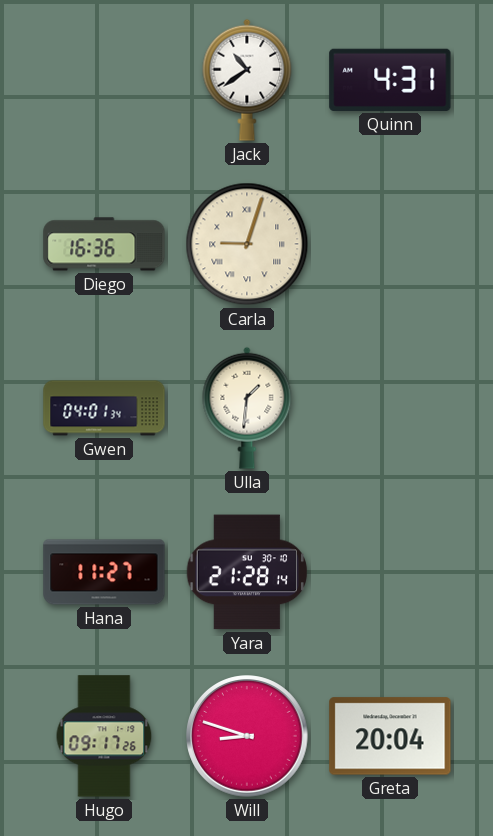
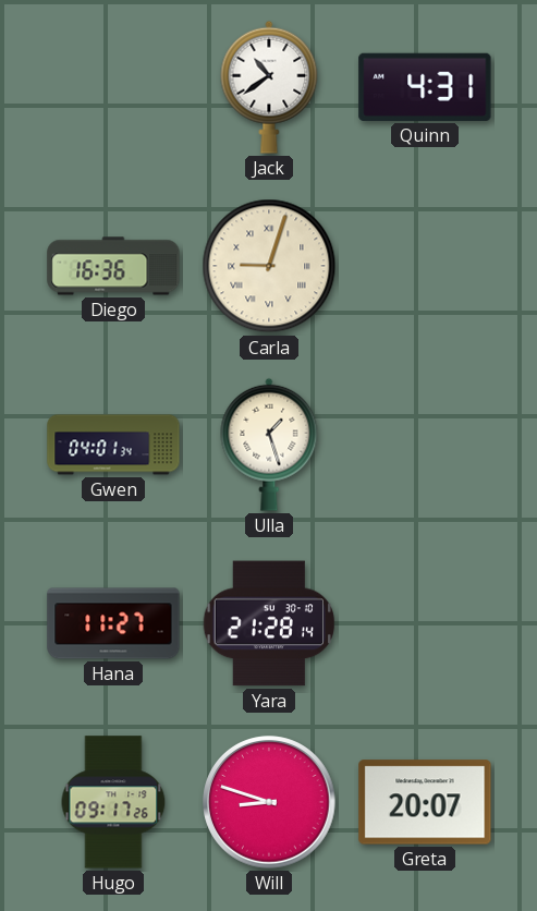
Ulla: 1:31 -> 1:27 (269, 445)
Greta: 20:04 -> 20:07 (425, 802)
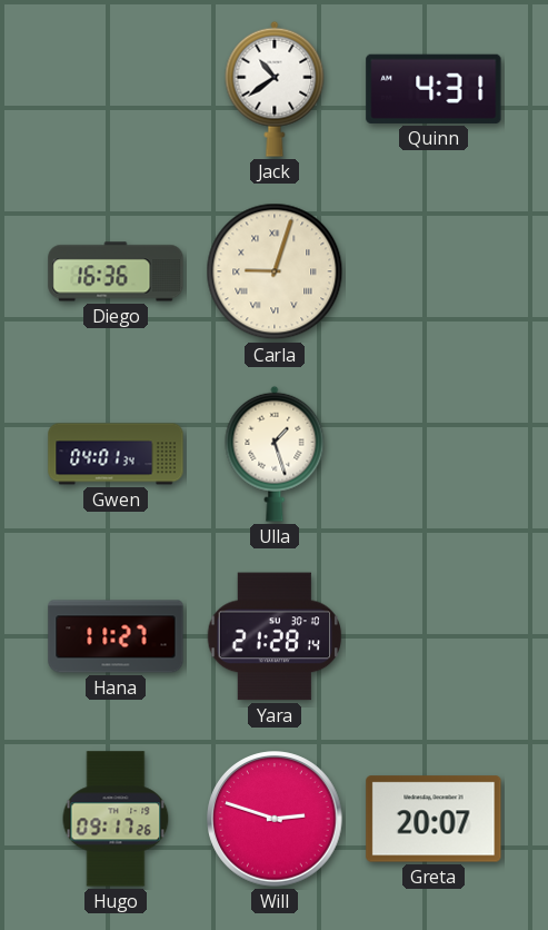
Will: 8:48 -> 2:48 (275, 819)
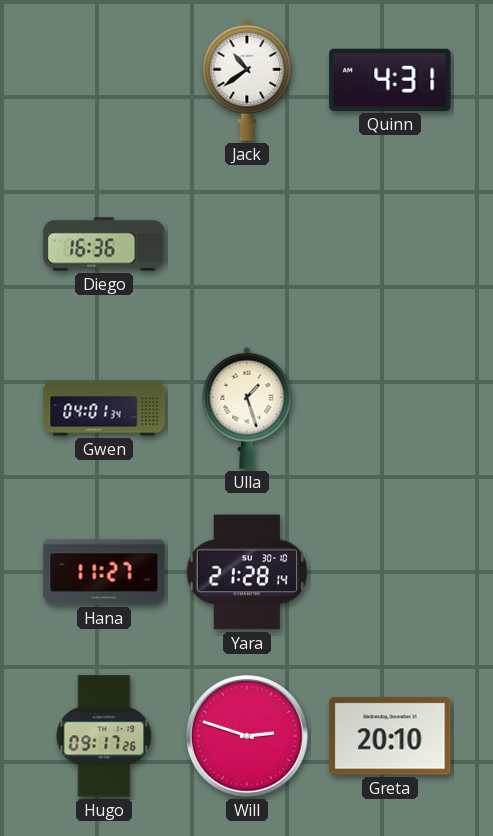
Carla: 9:03 -> none (275, 271)
Greta: 20:07 -> 20:10 (390, 736)
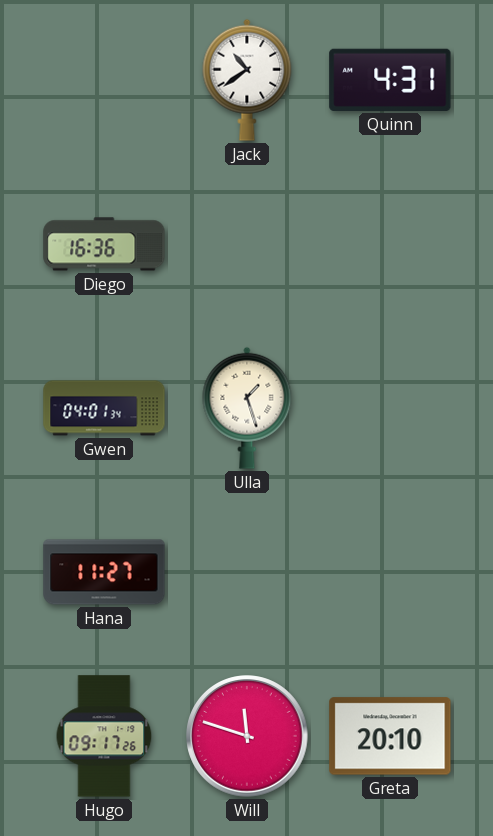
Yara: 21:28 -> none (247, 572)
Will: 2:48 -> 11:48 (247, 736)
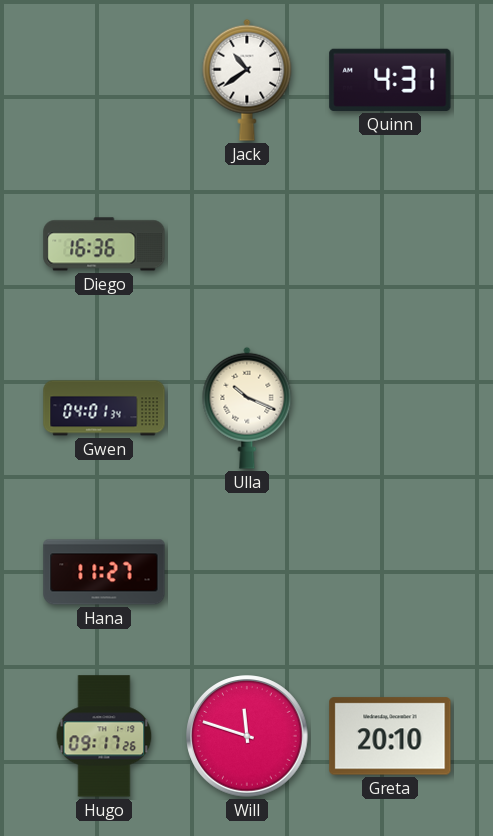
Ulla: 1:27 -> 10:19 (247, 408)
